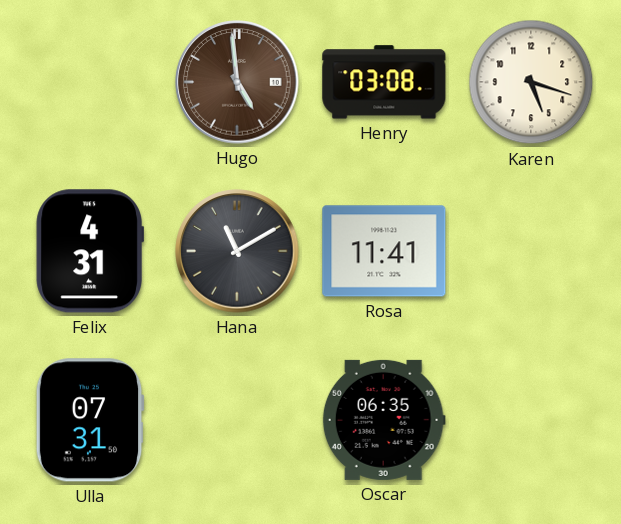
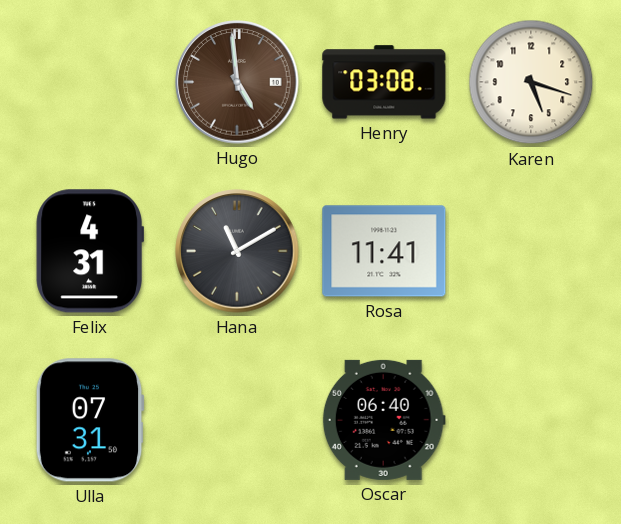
Oscar: 06:35 -> 06:40 (384, 420)
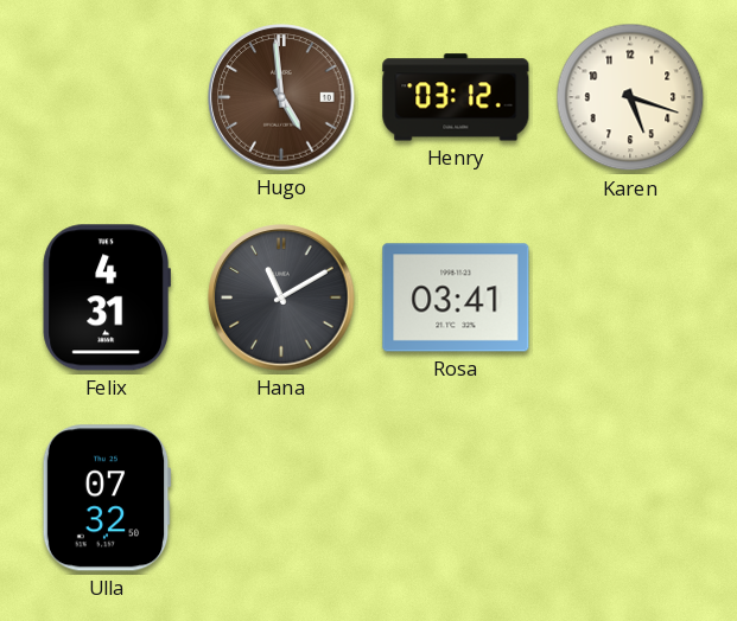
Henry: 03:08 -> 03:12 (456, 97)
Rosa: 11:41 -> 03:41 (456, 297)
Ulla: 07:31 -> 07:32 (107, 498)
Oscar: 06:40 -> none (384, 420)
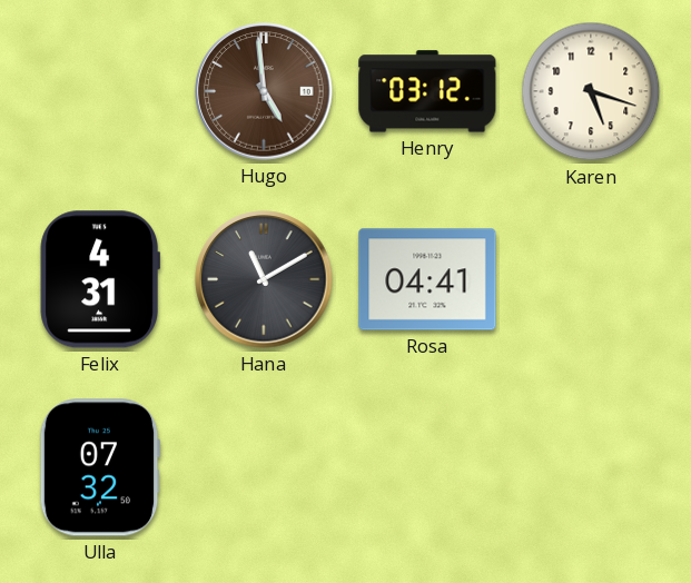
Rosa: 03:41 -> 04:41 (427, 279)
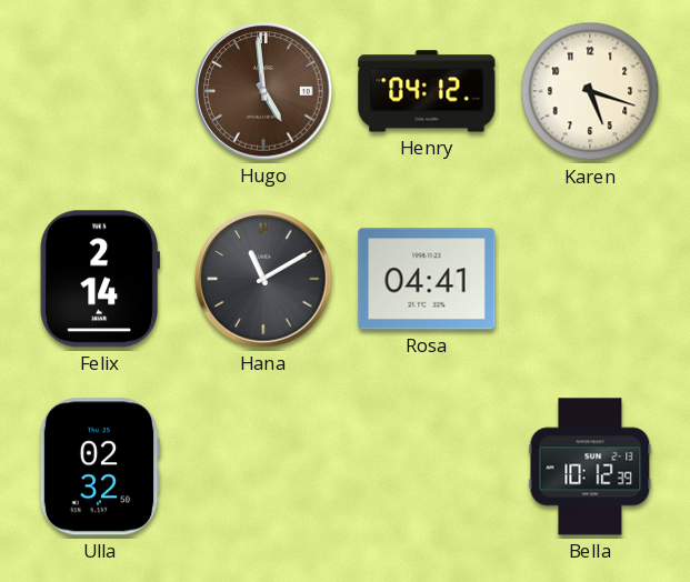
Henry: 03:12 -> 04:12 (427, 91)
Felix: 4:31 -> 2:14 (99, 279)
Ulla: 07:32 -> 02:32 (100, 466)
Bella: none -> 10:12 (590, 466)
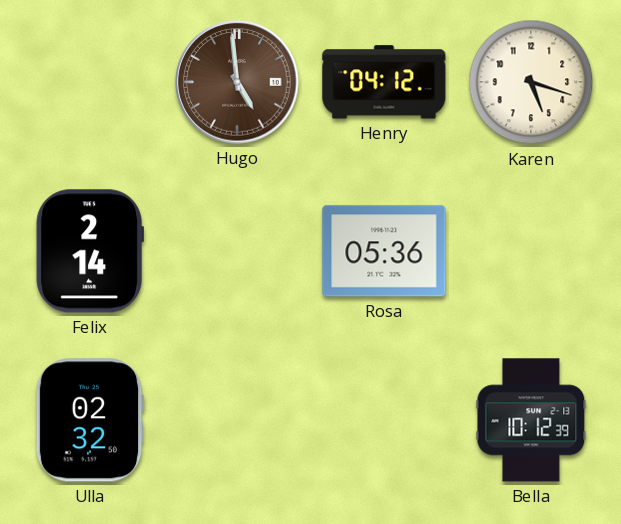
Hana: 11:10 -> none (263, 279)
Rosa: 04:41 -> 05:36 (384, 251)
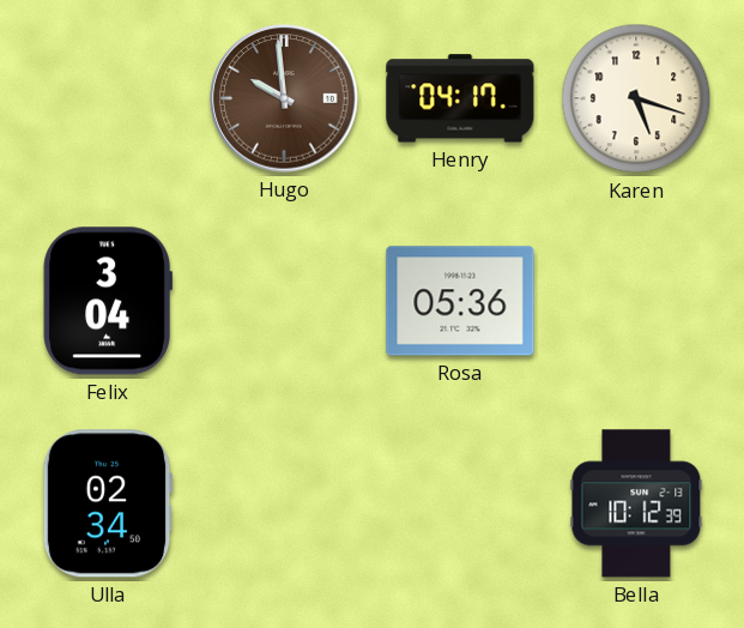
Hugo: 4:59 -> 9:59 (284, 98)
Henry: 04:12 -> 04:17 (460, 98)
Felix: 2:14 -> 3:04 (107, 301)
Ulla: 02:32 -> 02:34 (108, 503)
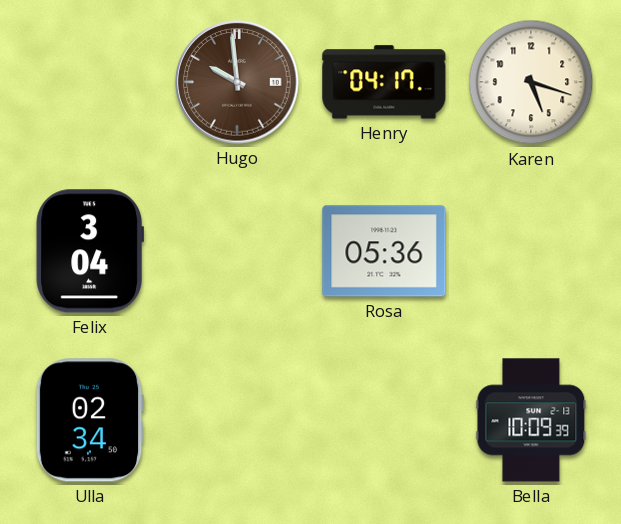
Bella: 10:12 -> 10:09 (531, 420)
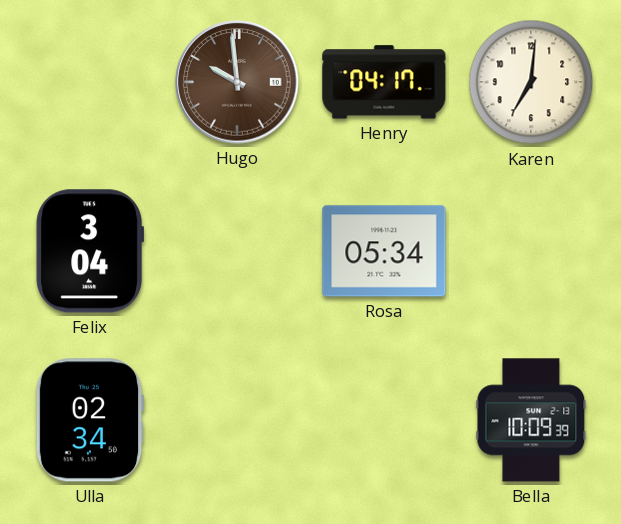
Karen: 5:18 -> 7:01 (531, 82)
Rosa: 05:36 -> 05:34 (384, 251)
